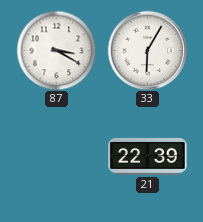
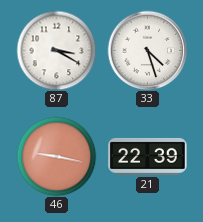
33: 6:05 -> 4:27 (147, 50)
46: none -> 9:17 (56, 156)
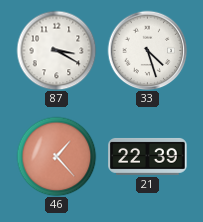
46: 9:17 -> 1:23 (56, 156)
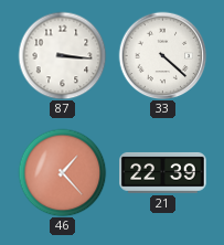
87: 3:20 -> 3:16 (62, 55)
33: 4:27 -> 4:22 (162, 55)
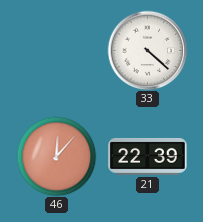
87: 3:16 -> none (62, 55)
46: 1:23 -> 12:07 (56, 156)
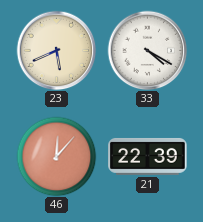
23: none -> 5:41 (56, 50)
33: 4:22 -> 4:20 (147, 50)
